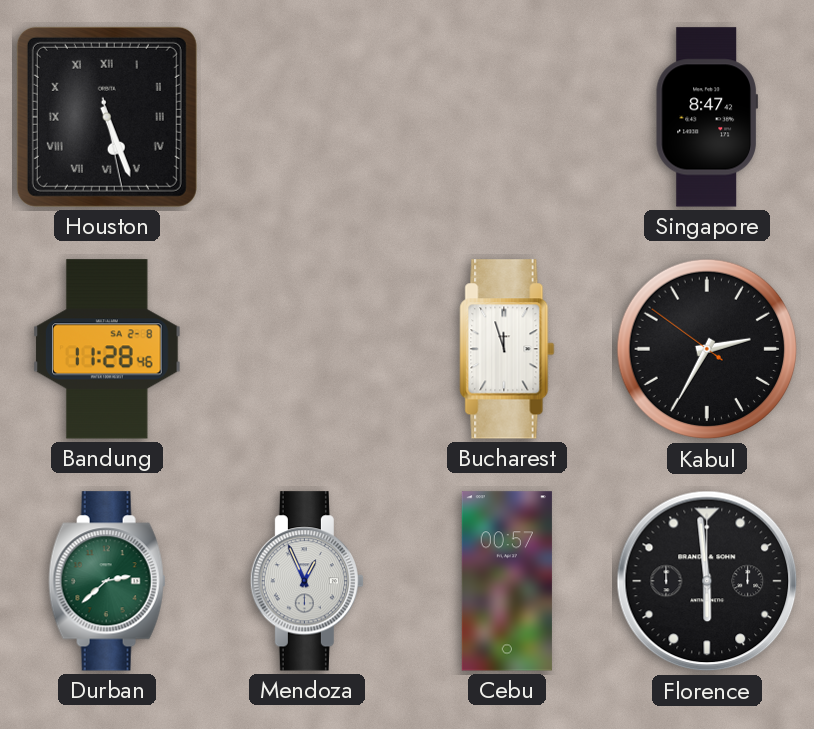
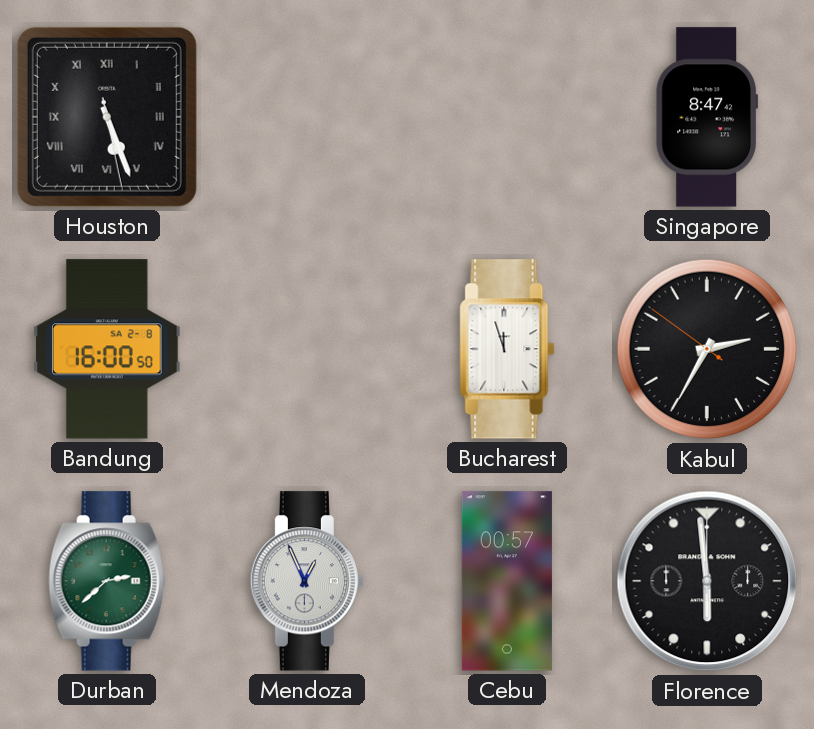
Bandung: 11:28 -> 16:00 (107, 349)
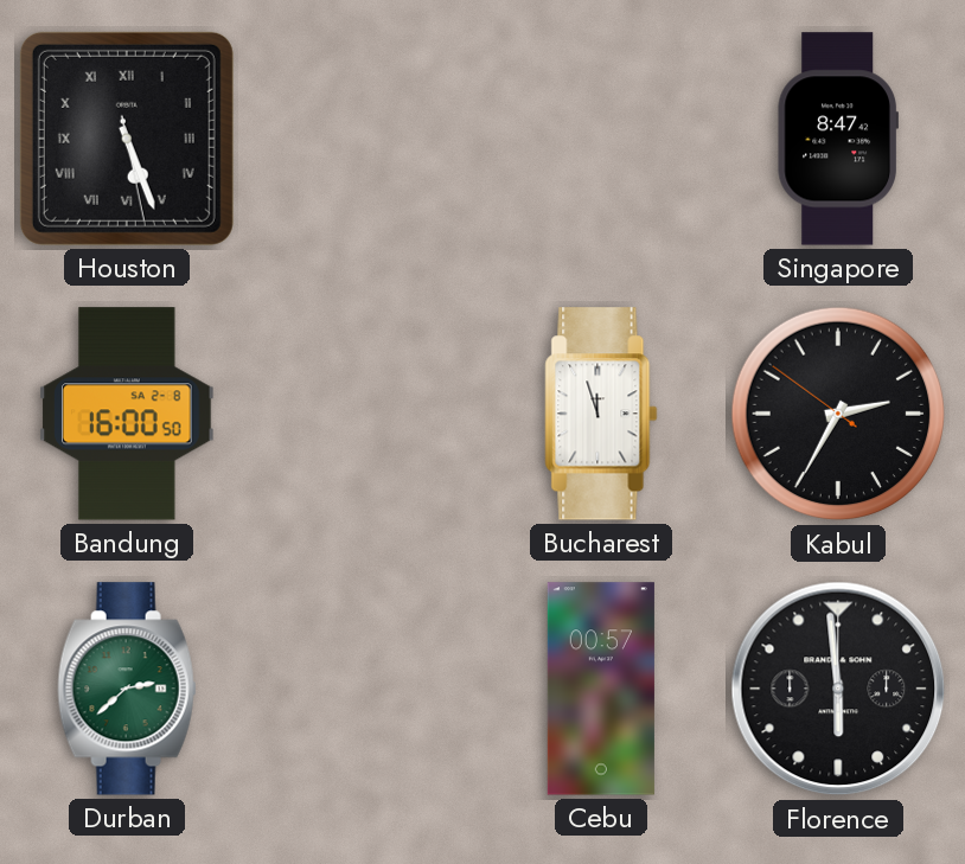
Mendoza: 12:56 -> none (307, 581)
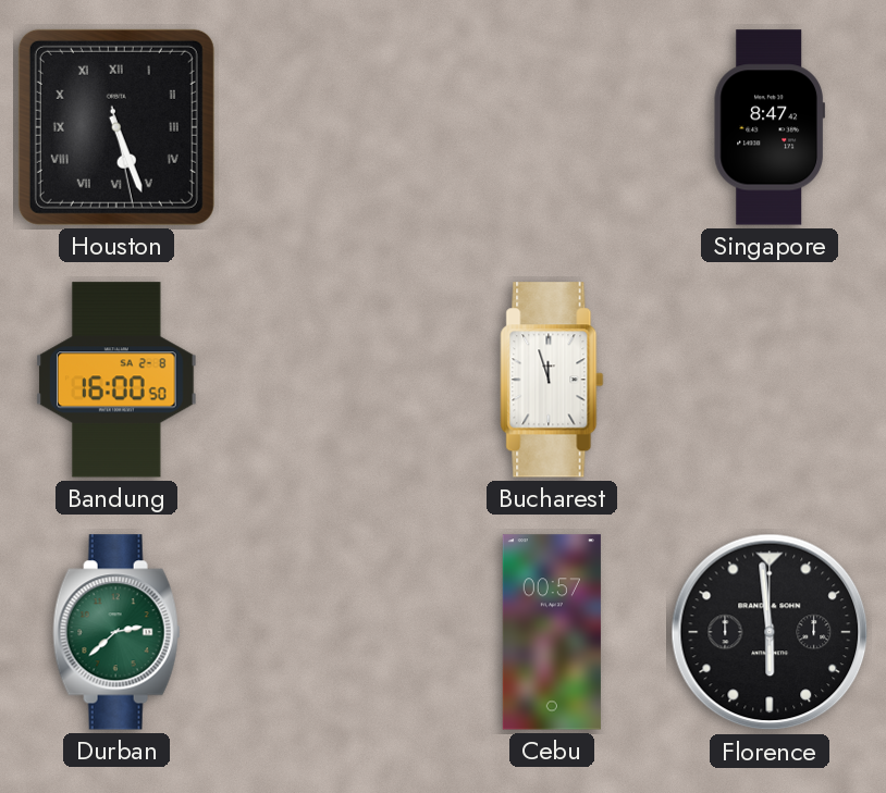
Kabul: 2:34 -> none (838, 414)
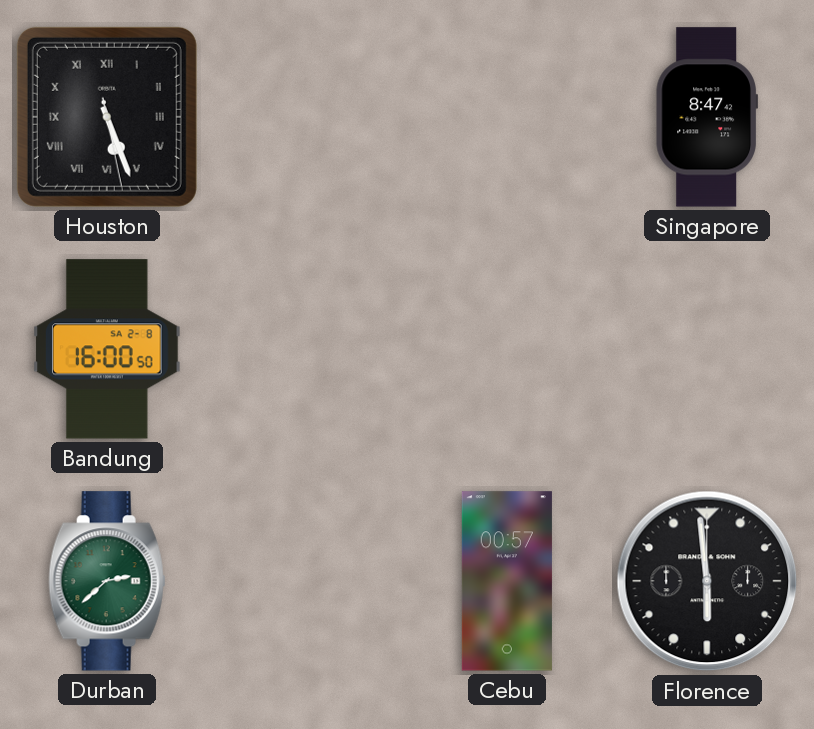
Bucharest: 11:57 -> none (552, 380)
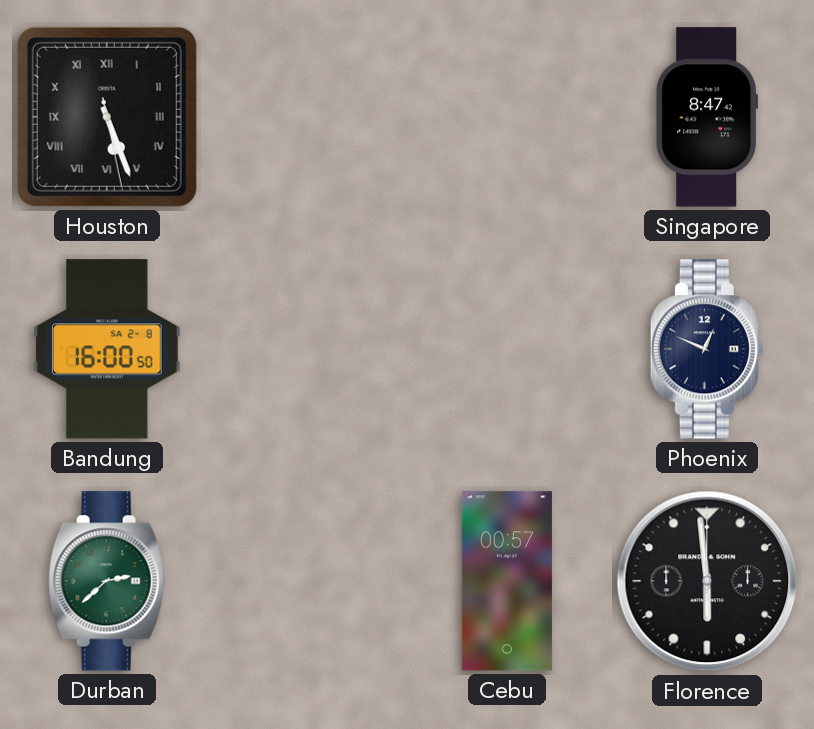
Phoenix: none -> 12:49 (707, 349)
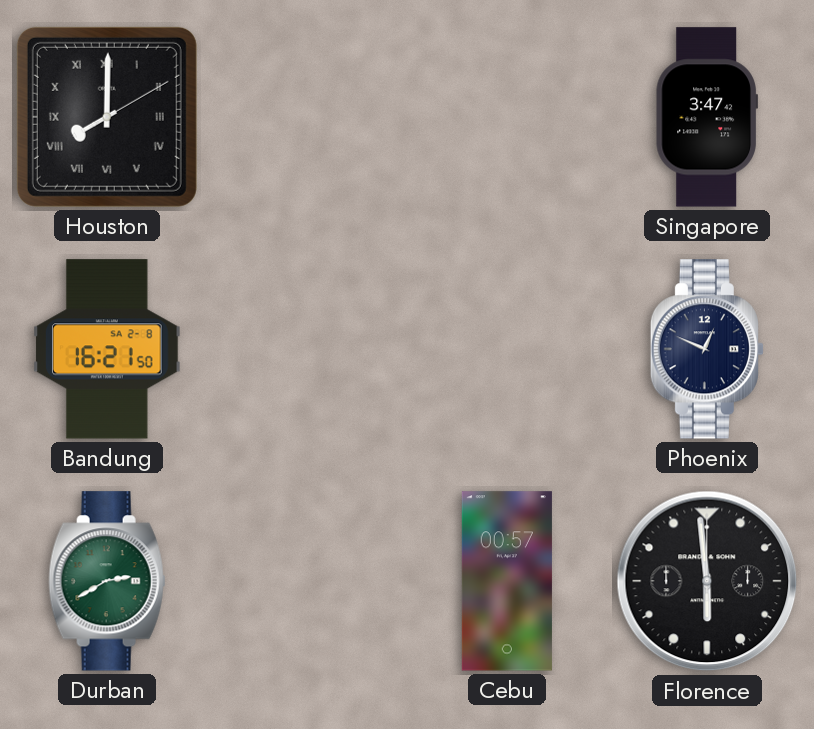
Houston: 5:26 -> 8:00 (107, 117)
Singapore: 8:47 -> 3:47 (707, 117)
Bandung: 16:00 -> 16:21 (107, 349)
Durban: 2:38 -> 2:40 (107, 581)
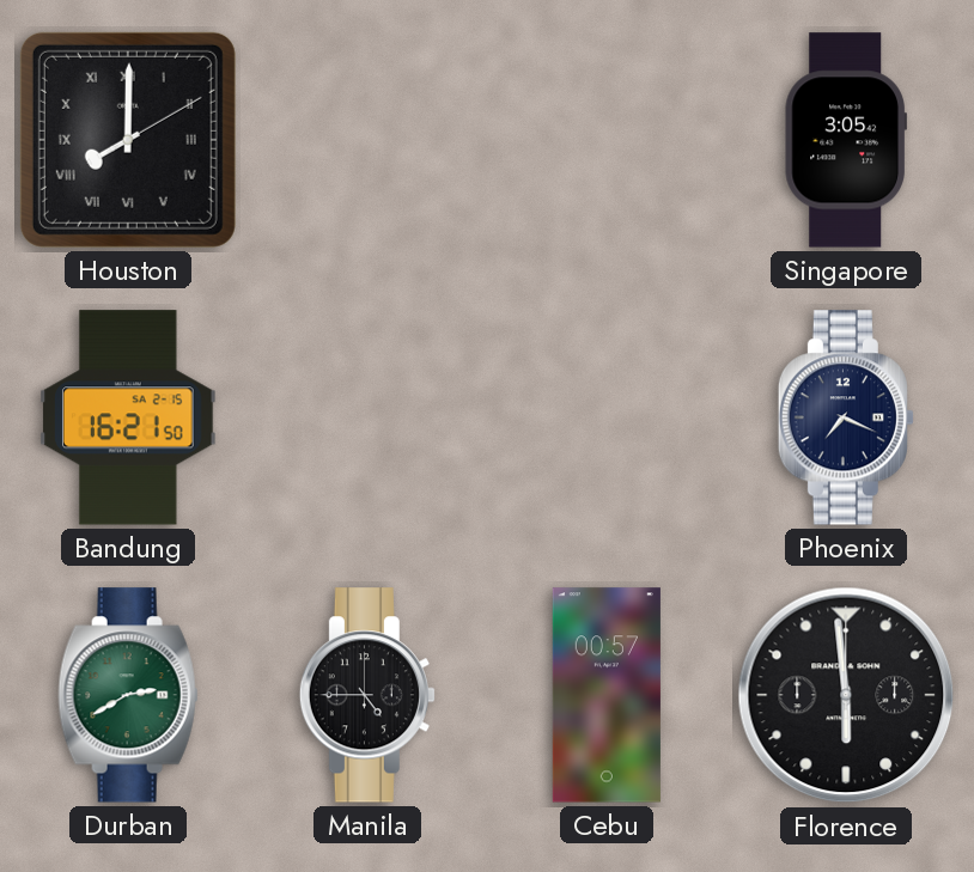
Singapore: 3:47 -> 3:05 (846, 140)
Bandung date: SA 2-8 -> SA 2-15 (128, 417)
Phoenix: 12:49 -> 7:19 (846, 417)
Manila: none -> 4:45 (367, 695)
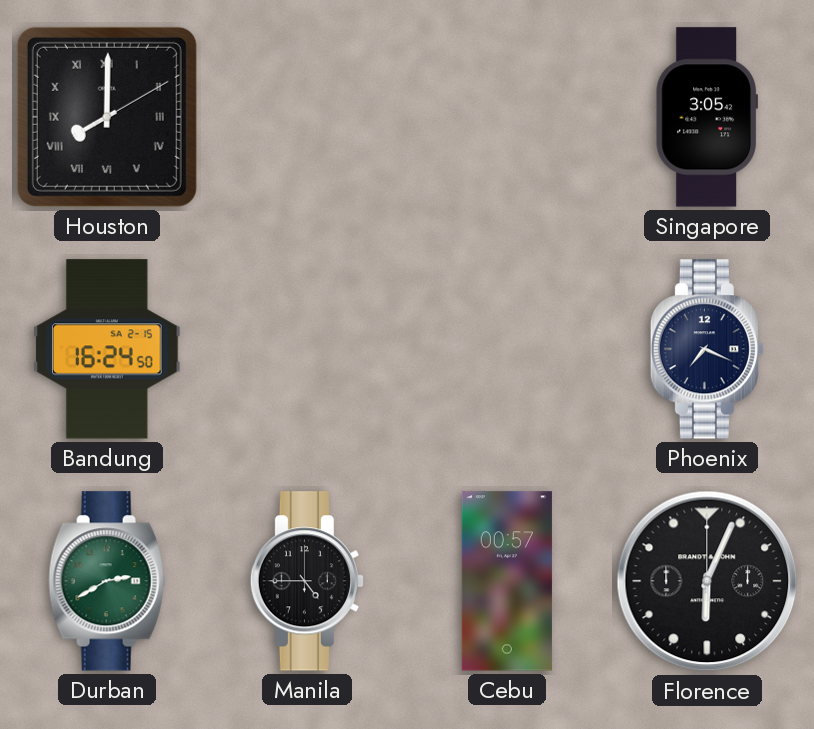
Bandung: 16:21 -> 16:24 (107, 349)
Florence: 5:59 -> 6:04 (707, 581)
